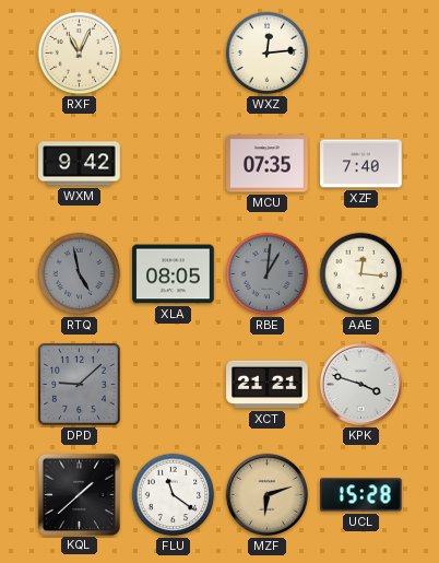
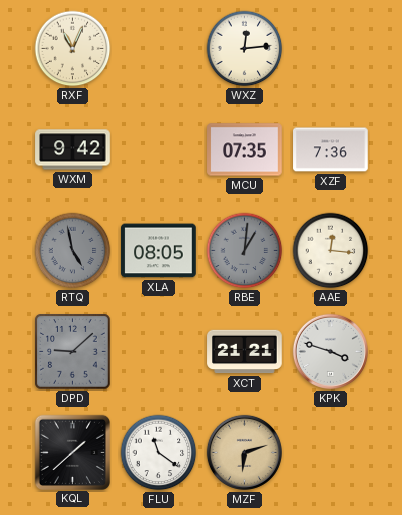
XZF: 7:40 -> 7:36 (331, 150)
UCL: 15:28 -> none (361, 495)
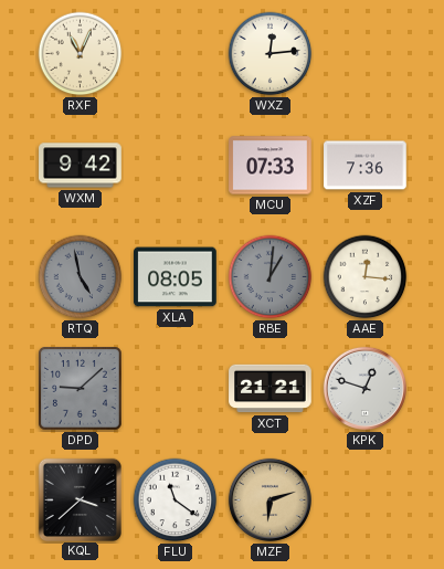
MCU: 07:35 -> 07:33 (271, 166)
KPK: 3:48 -> 12:48 (364, 388)
KQL: 1:38 -> 3:38 (80, 499)
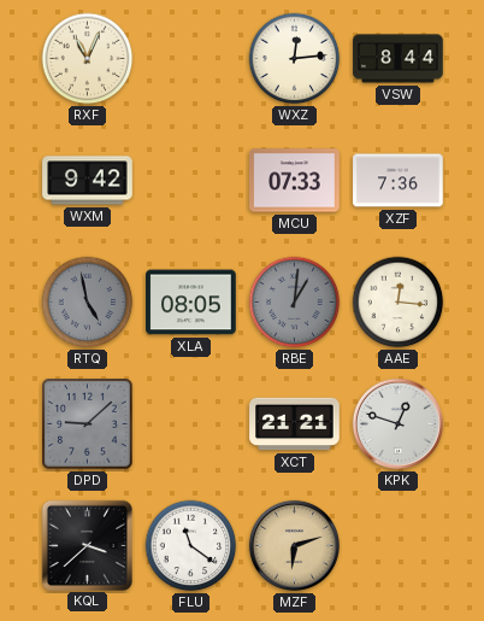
VSW: none -> 8:44 (399, 59)
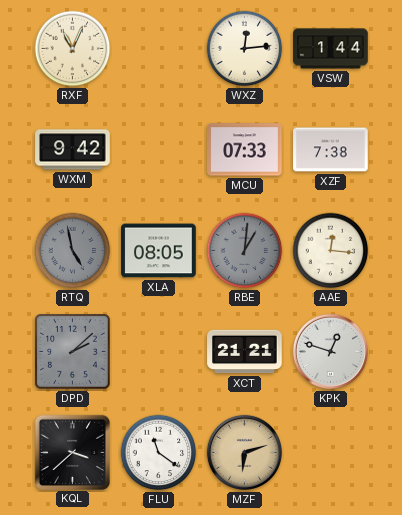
VSW: 8:44 -> 1:44 (331, 49)
XZF: 7:36 -> 7:38 (331, 150)
DPD: 9:08 -> 2:08 (73, 352)
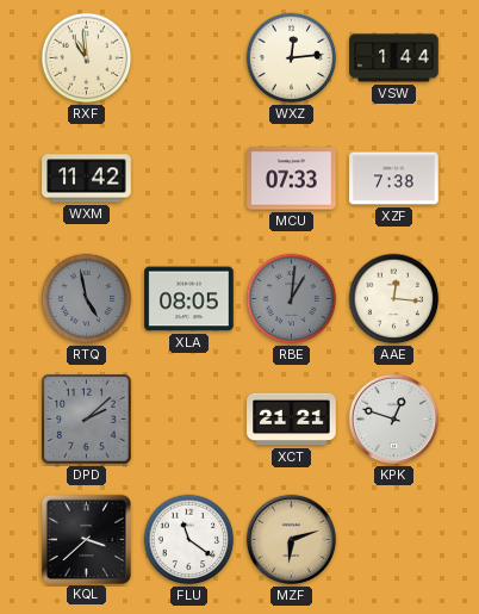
RXF: 11:04 -> 10:59 (87, 58)
WXM: 9:42 -> 11:42 (87, 179)
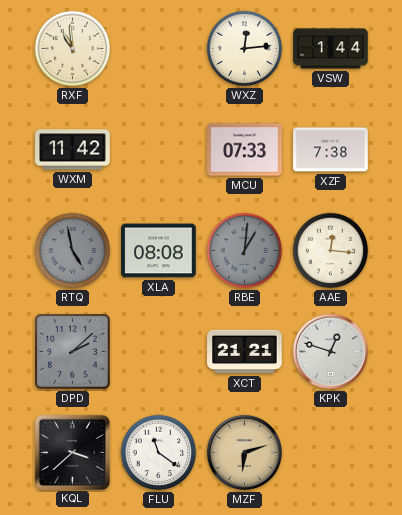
XLA: 08:05 -> 08:08 (159, 251)
